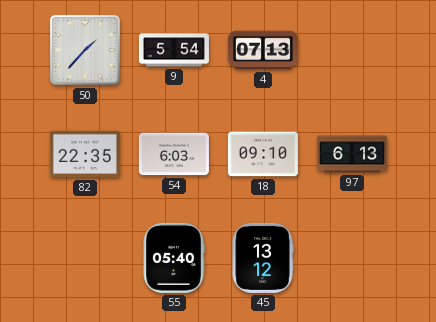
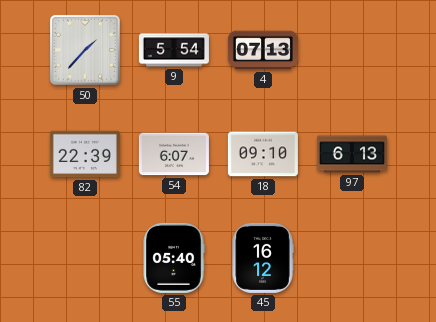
82: 22:35 -> 22:39 (85, 154)
54: 6:03 -> 6:07 (174, 154)
45: 13:12 -> 16:12 (263, 258)
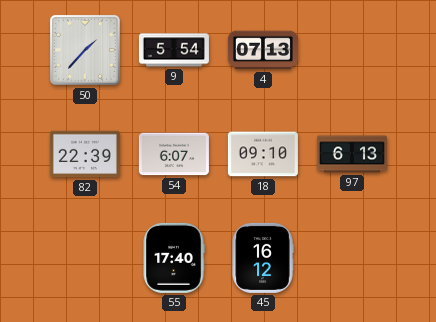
55: 05:40 -> 17:40 (174, 258)
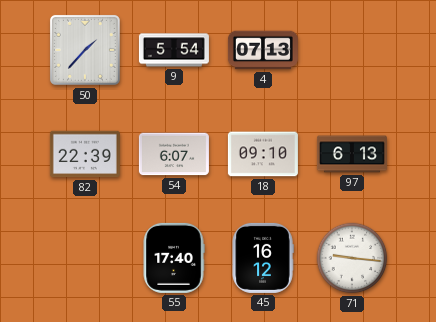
71: none -> 9:16 (352, 258)
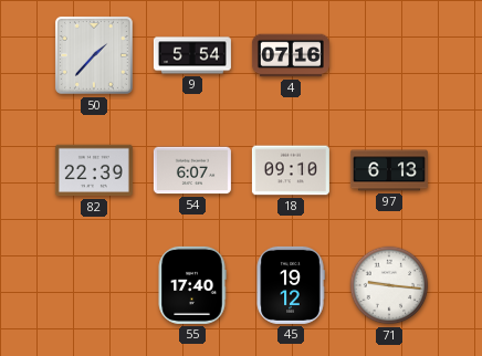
4: 07:13 -> 07:16 (291, 55)
45: 16:12 -> 19:12 (291, 285)
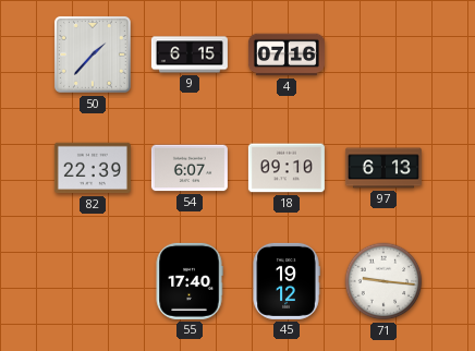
9: 5:54 -> 6:15 (190, 55)
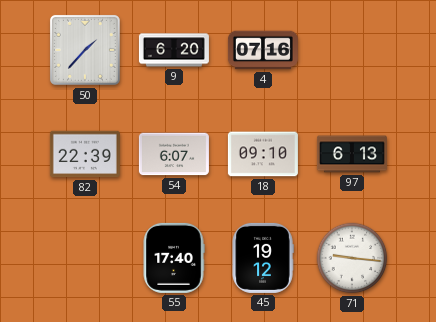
9: 6:15 -> 6:20 (174, 50)
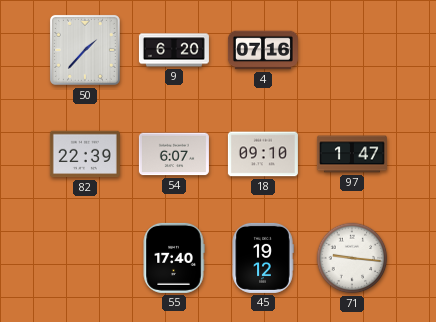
97: 6:13 -> 1:47 (352, 154)
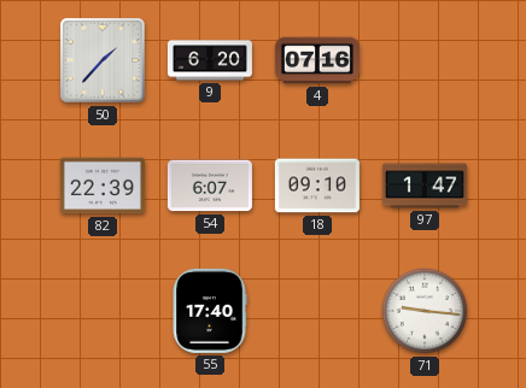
45: 19:12 -> none (263, 258)
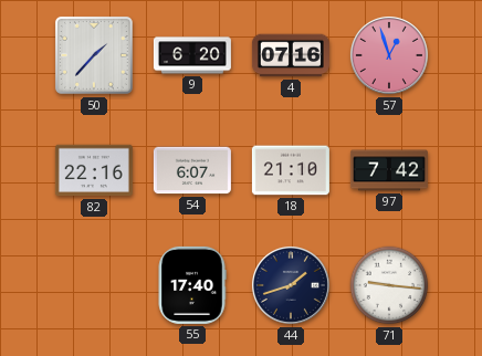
57: none -> 12:57 (389, 55)
82: 22:39 -> 22:16 (94, 170)
18: 09:10 -> 21:10 (291, 170)
97: 1:47 -> 7:42 (389, 170)
44: none -> 1:42 (291, 285)
